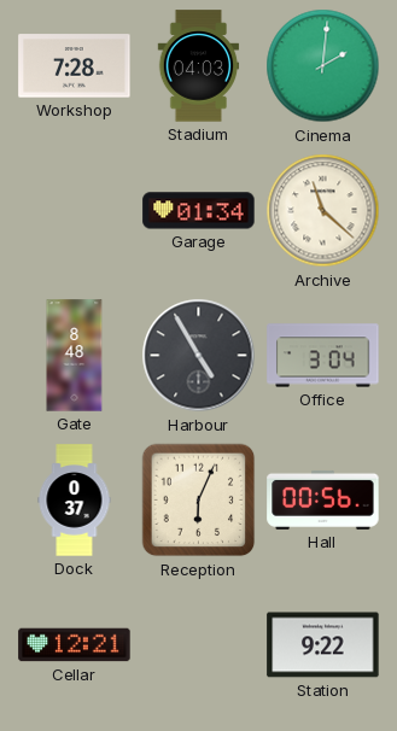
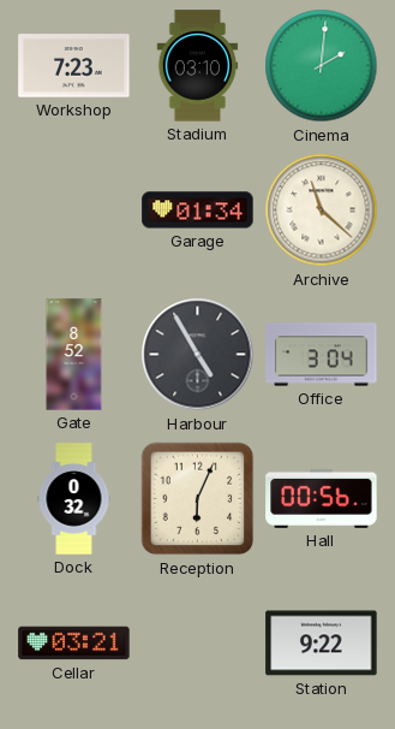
Workshop: 7:28 -> 7:23 (74, 66)
Stadium: 04:03 -> 03:10 (198, 66)
Gate: 8:48 -> 8:52 (74, 355)
Dock: 0:37 -> 0:32 (74, 499)
Cellar: 12:21 -> 03:21 (74, 644)
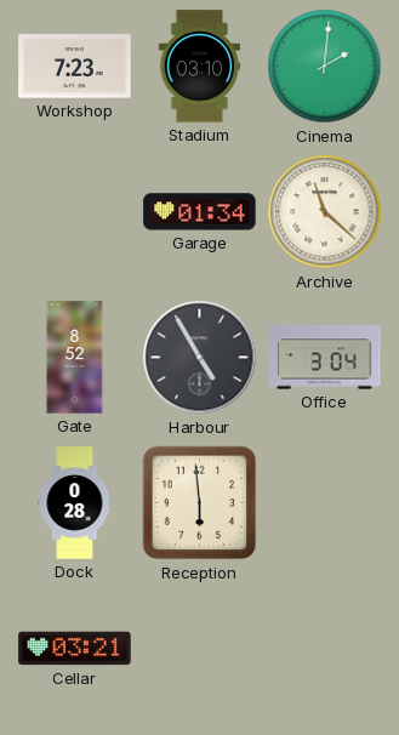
Dock: 0:32 -> 0:28 (75, 503)
Reception: 6:04 -> 5:59 (200, 503)
Hall: 00:56 -> none (322, 498)
Station: 9:22 -> none (322, 644)
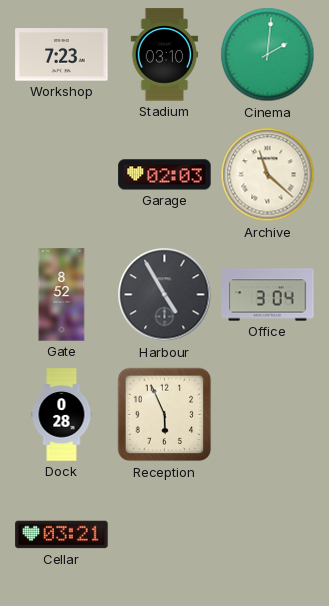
Garage: 01:34 -> 02:03 (165, 175)
Reception: 5:59 -> 5:56 (165, 415)
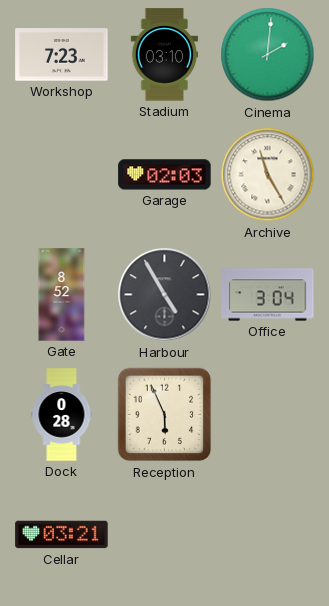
Archive: 11:22 -> 11:25 (268, 175)
